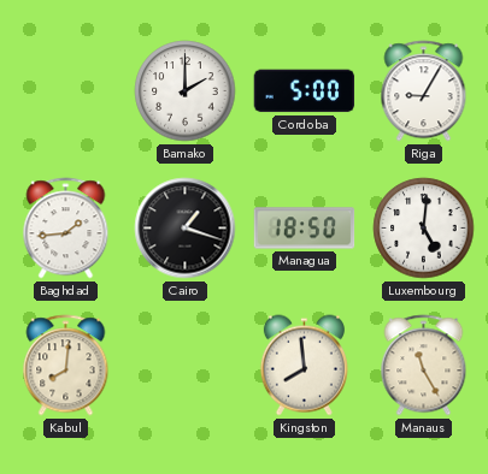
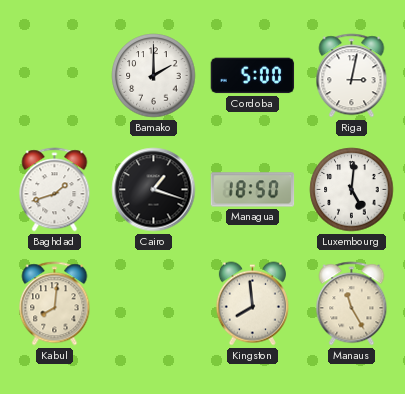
Riga: 9:05 -> 3:02 (352, 76)
Baghdad: 1:44 -> 1:42 (55, 190)
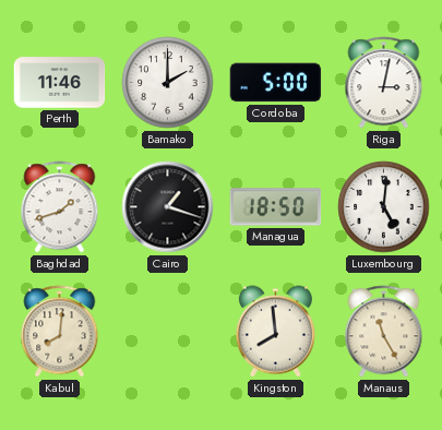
Perth: none -> 11:46 (60, 83)
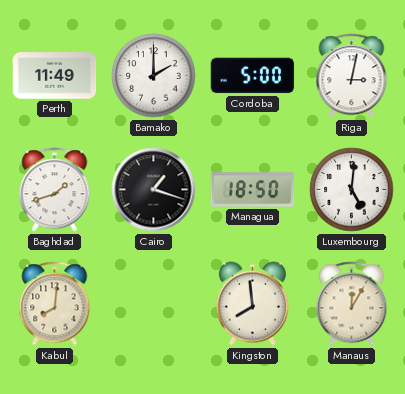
Perth: 11:46 -> 11:49 (55, 76)
Manaus: 11:25 -> 12:05 (352, 304)
